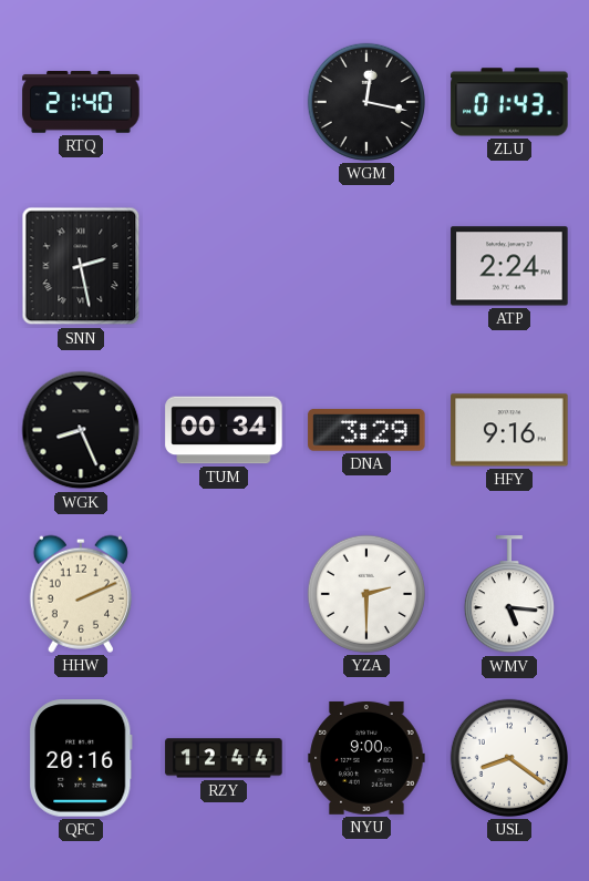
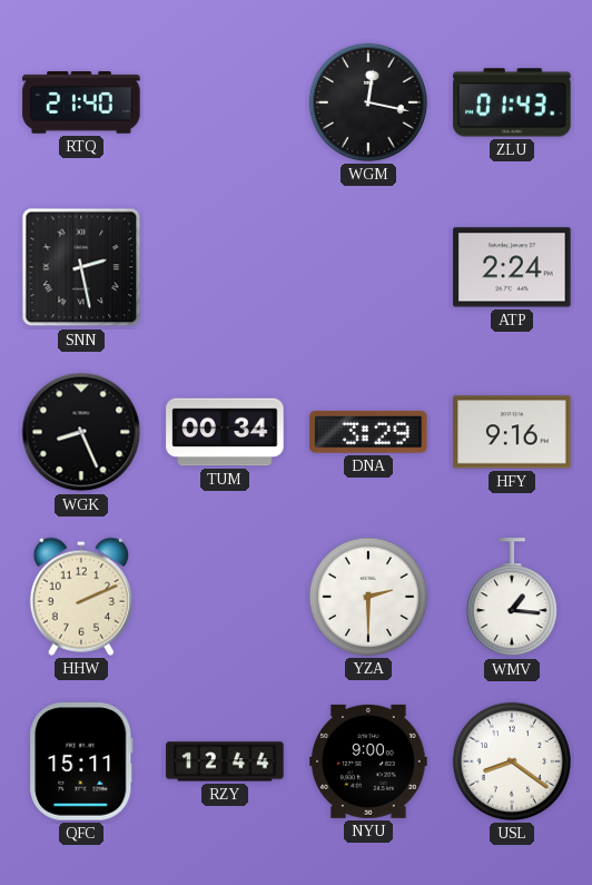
WMV: 5:16 -> 1:16 (512, 598)
QFC: 20:16 -> 15:11 (82, 761)
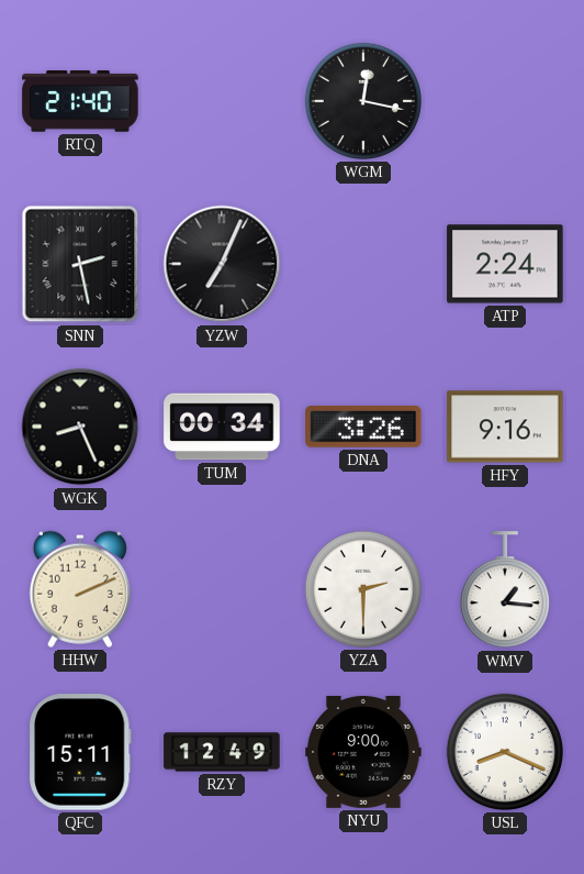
ZLU: 01:43 -> none (512, 102)
YZW: none -> 7:04 (222, 264)
DNA: 3:29 -> 3:26 (363, 427)
RZY: 12:44 -> 12:49 (222, 752)
USL: 8:21 -> 8:19 (505, 752)
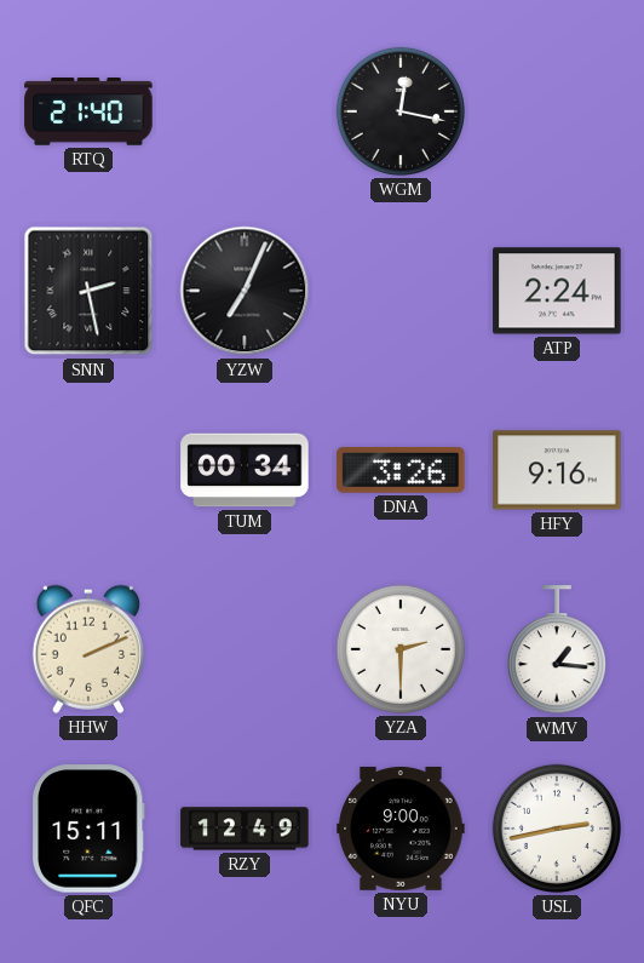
WGK: 8:26 -> none (80, 427)
USL: 8:19 -> 2:43 (557, 829)
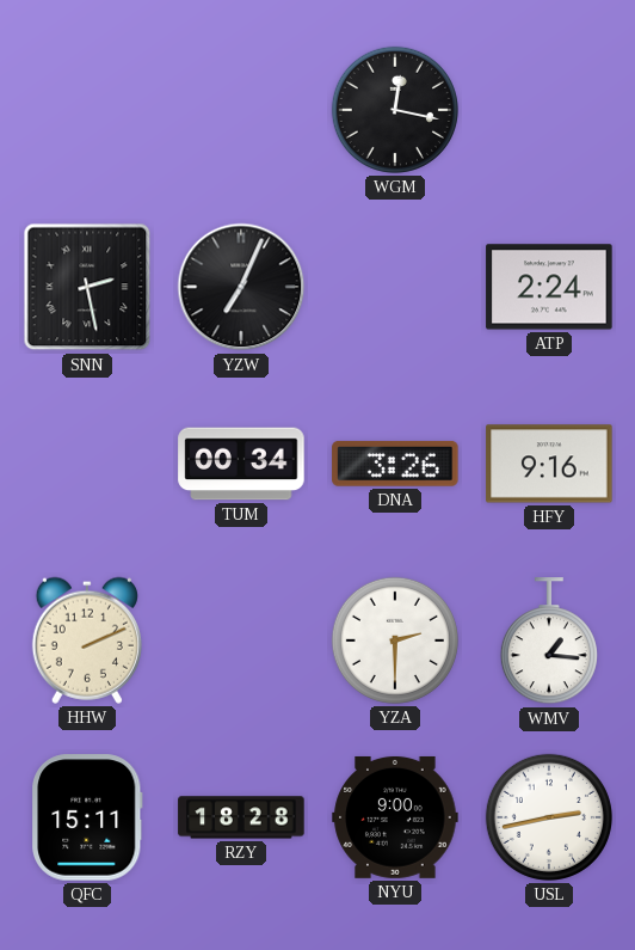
RTQ: 21:40 -> none (88, 113)
RZY: 12:49 -> 18:28 (241, 817)
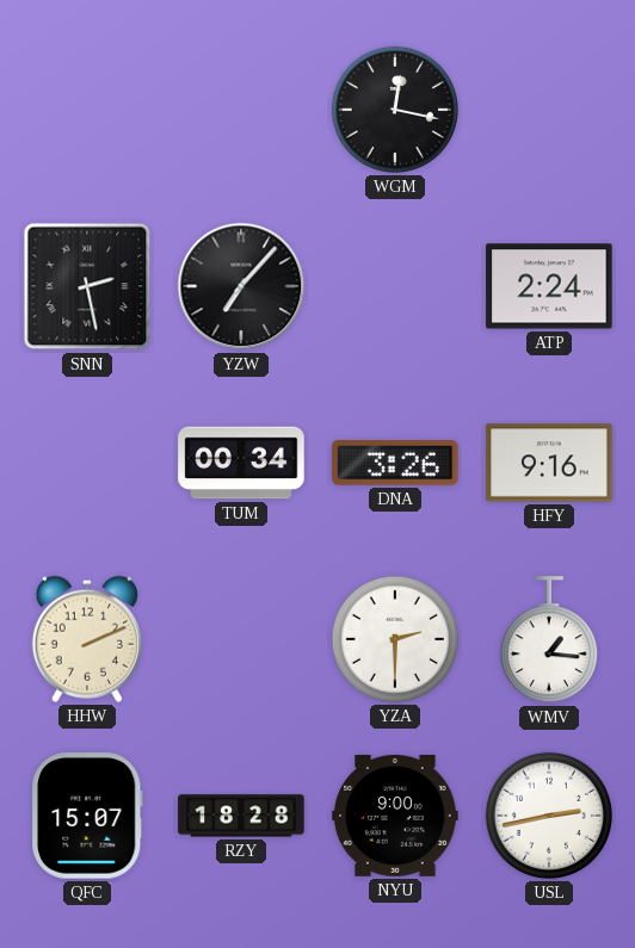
YZW: 7:04 -> 7:07 (241, 286)
QFC: 15:11 -> 15:07 (88, 816)
